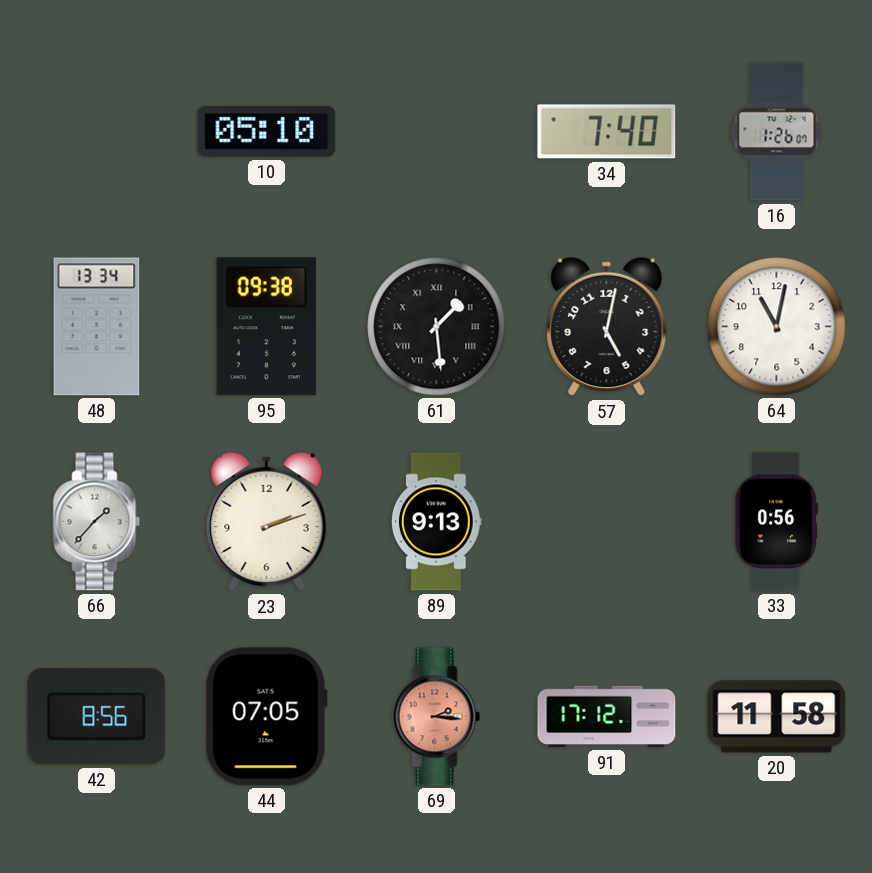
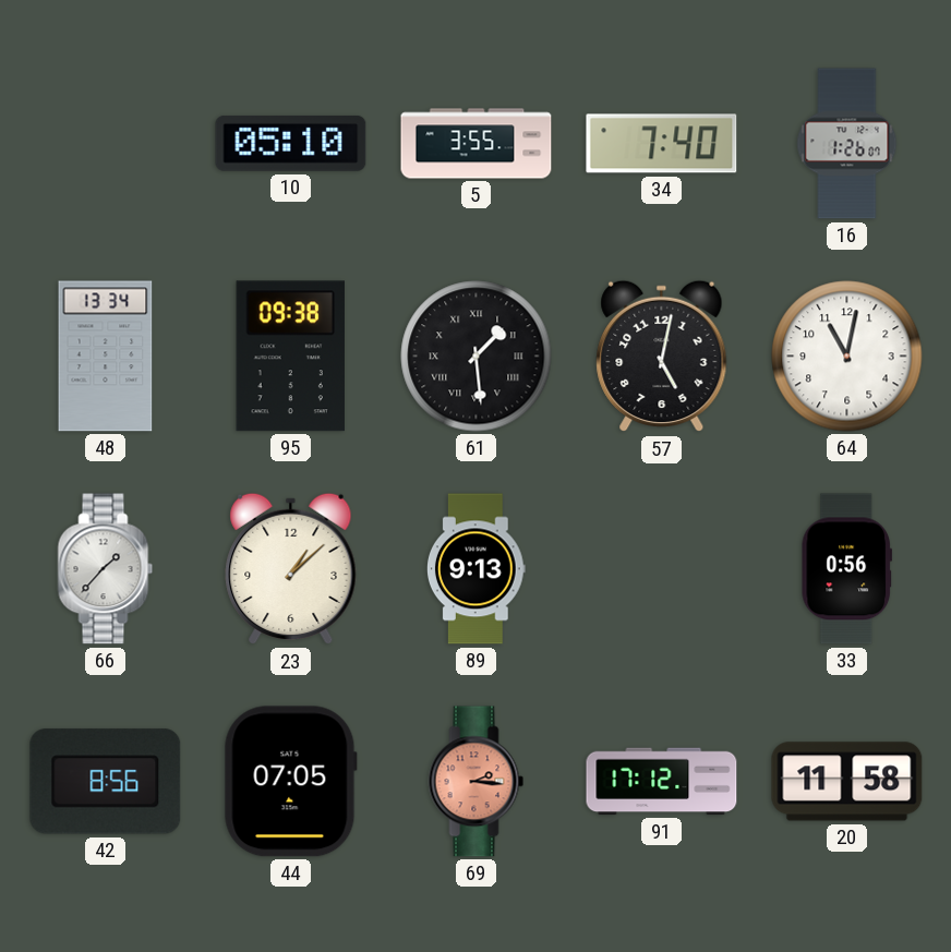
5: none -> 3:55 (477, 144)
23: 2:12 -> 1:08 (291, 569)
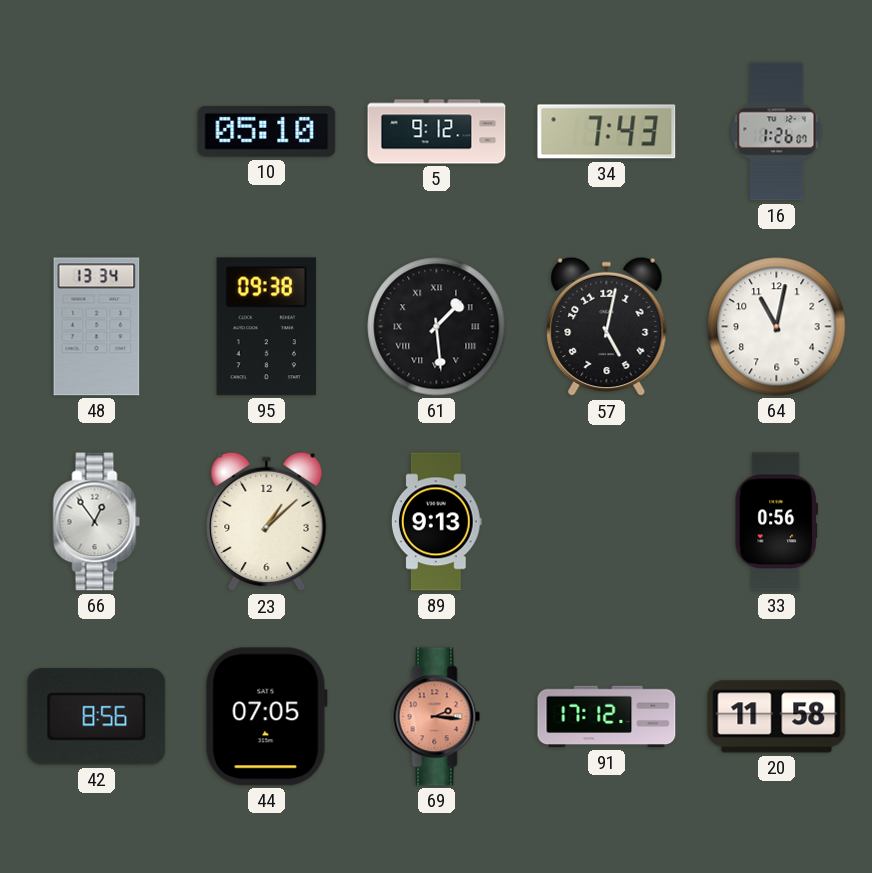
5: 3:55 -> 9:12 (437, 132)
34: 7:40 -> 7:43 (607, 132)
66: 1:37 -> 12:54 (97, 522)
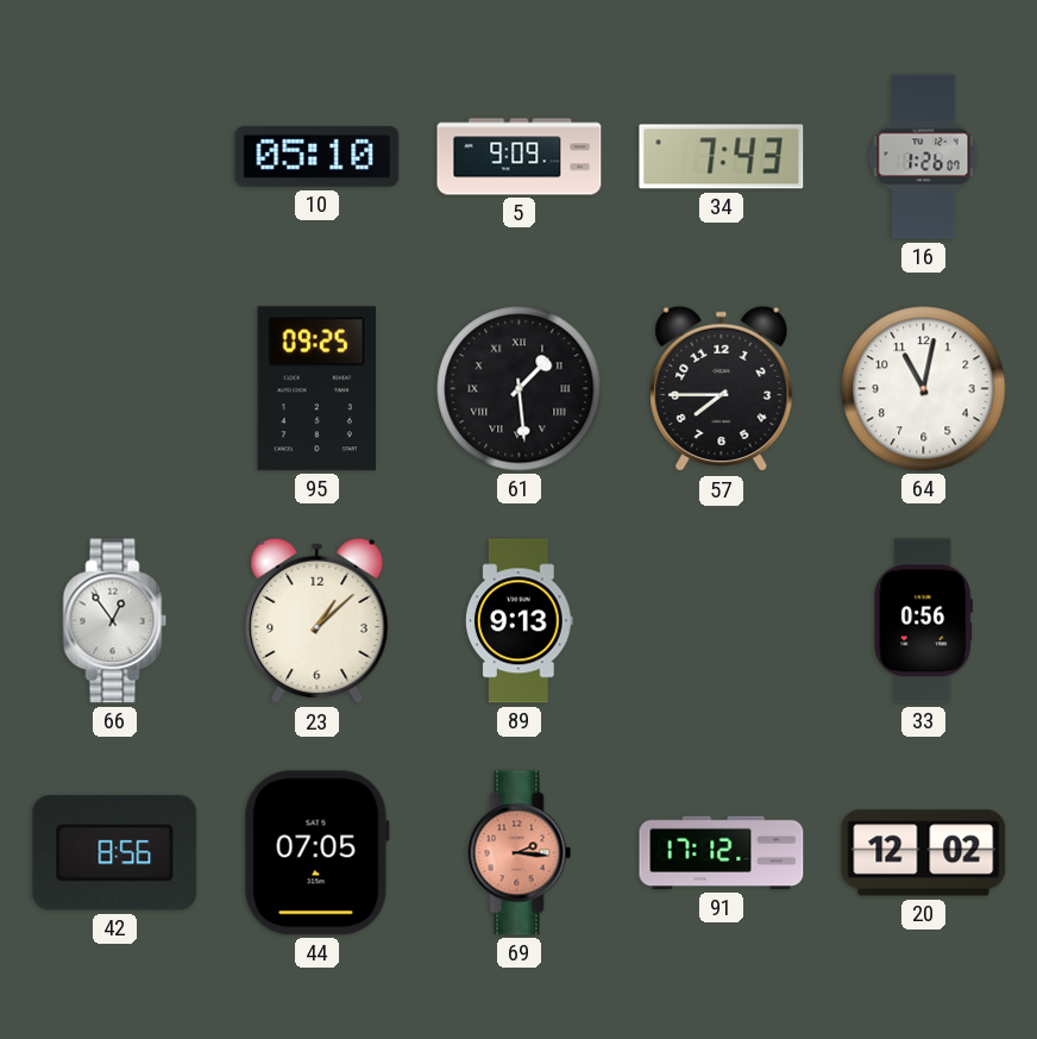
5: 9:12 -> 9:09 (520, 157)
48: 13:34 -> none (97, 327)
95: 09:38 -> 09:25 (316, 389)
57: 5:02 -> 7:45 (722, 389)
20: 11:58 -> 12:02 (924, 853)
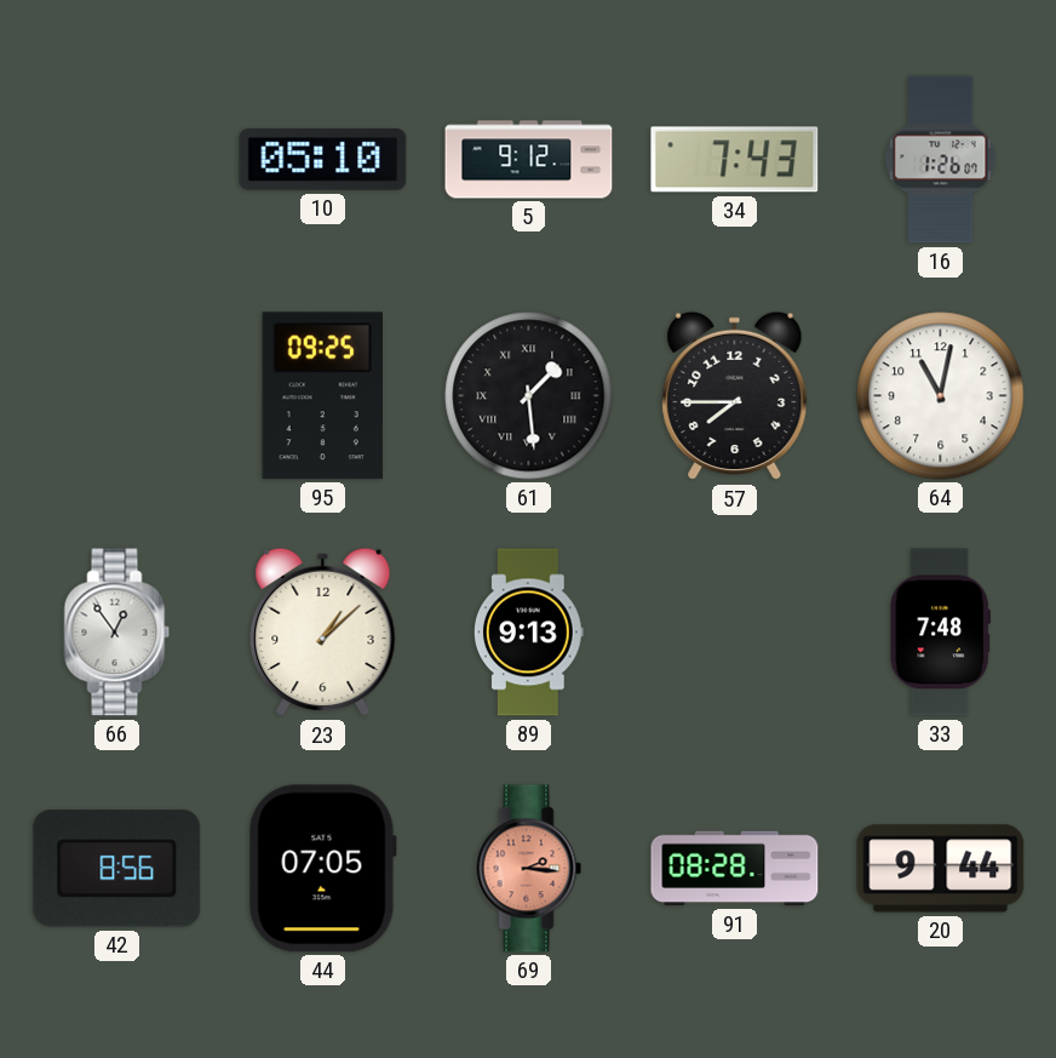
5: 9:09 -> 9:12 (529, 160)
33: 0:56 -> 7:48 (940, 633)
91: 17:12 -> 08:28 (735, 869)
20: 12:02 -> 9:44 (941, 869)
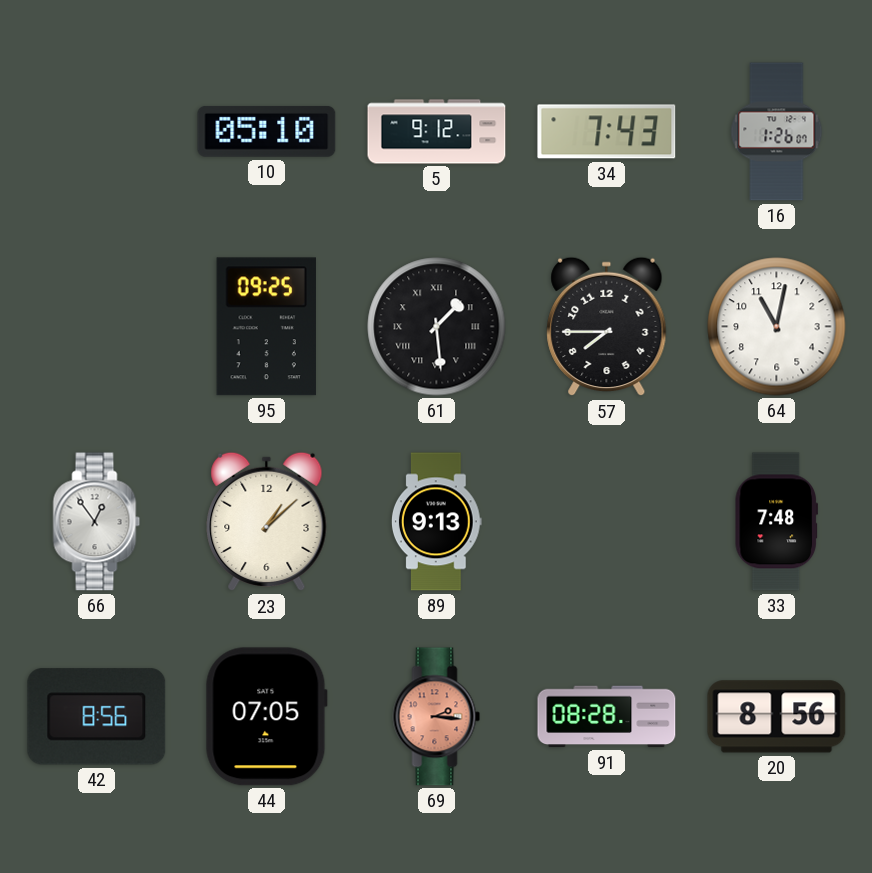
20: 9:44 -> 8:56 (777, 717)
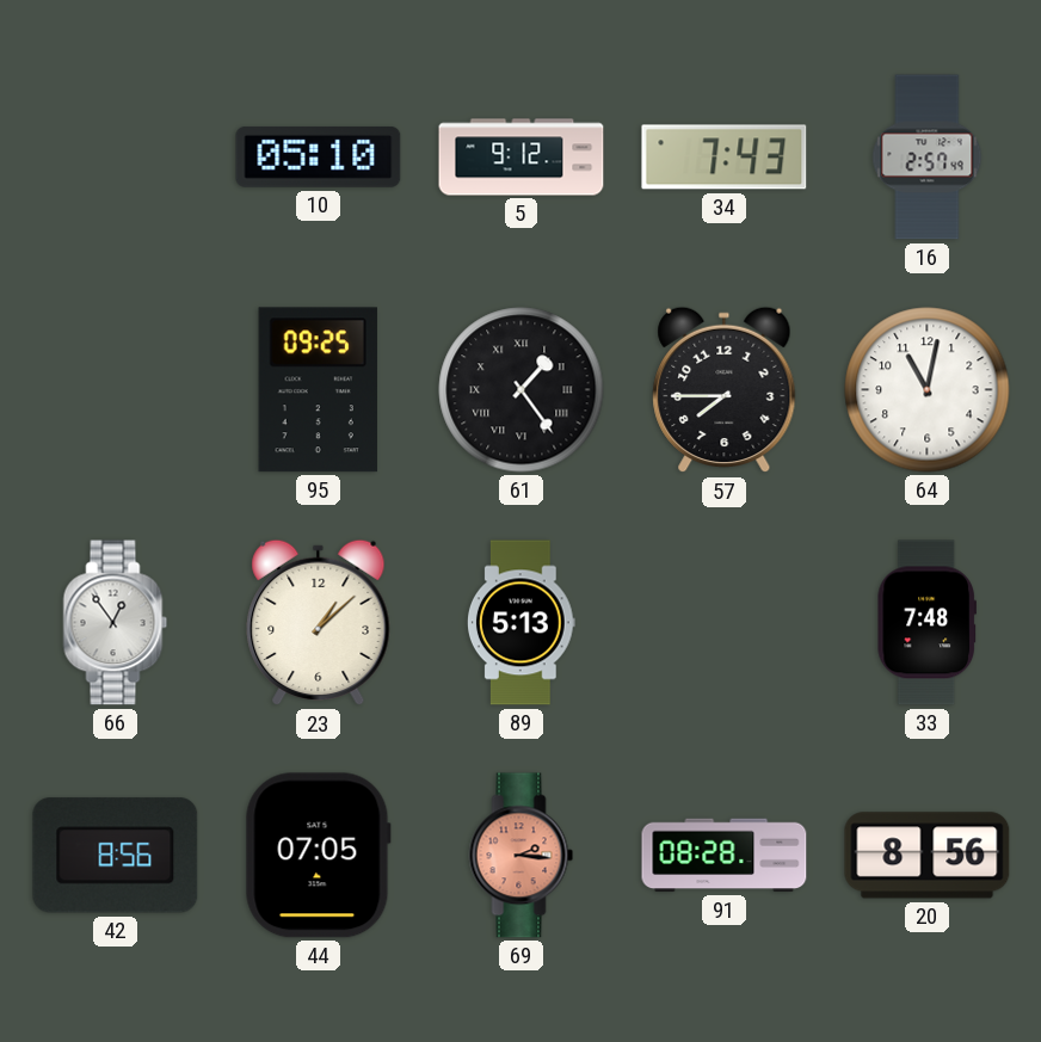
16: 1:26 -> 2:57 (928, 158)
61: 1:29 -> 1:24 (522, 390)
89: 9:13 -> 5:13 (520, 623)
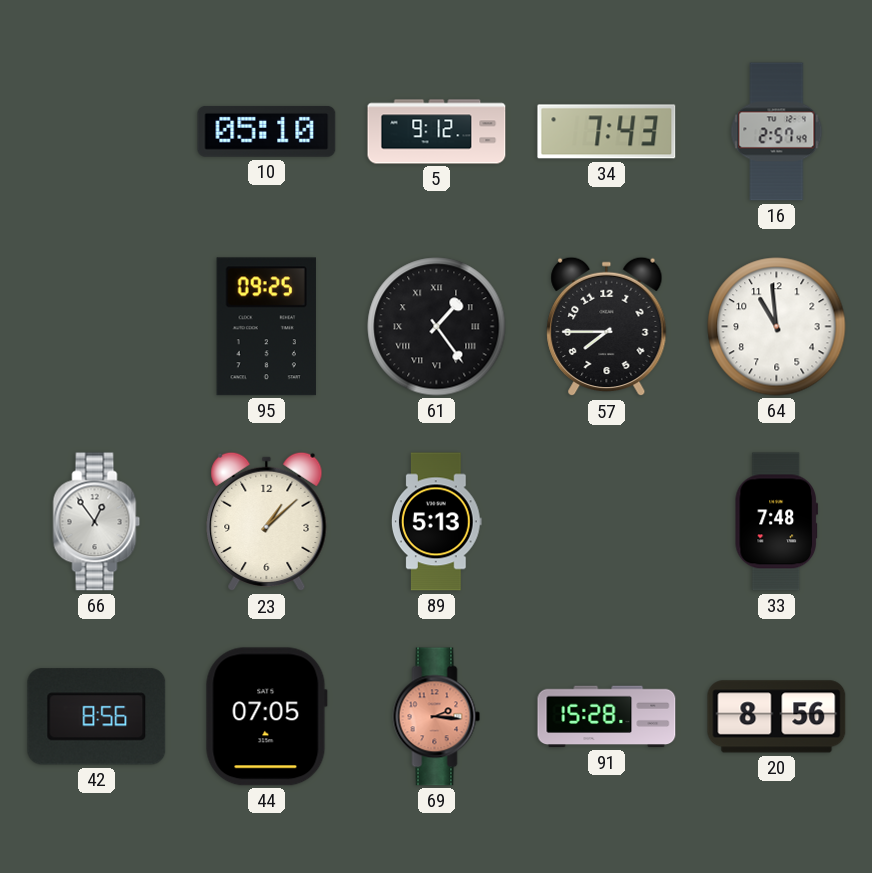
64: 11:02 -> 10:59 (777, 327)
91: 08:28 -> 15:28 (607, 717)
